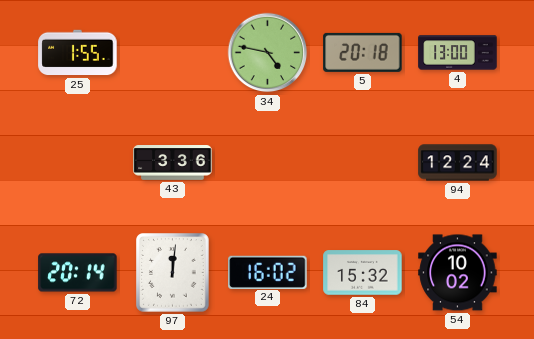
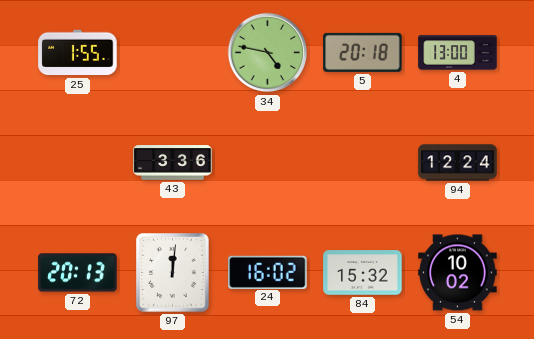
72: 20:14 -> 20:13 (78, 273)
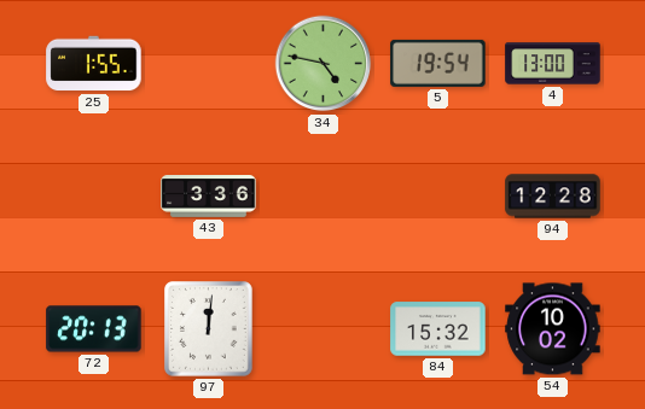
5: 20:18 -> 19:54 (438, 63)
94: 12:24 -> 12:28 (553, 197)
24: 16:02 -> none (268, 272)
